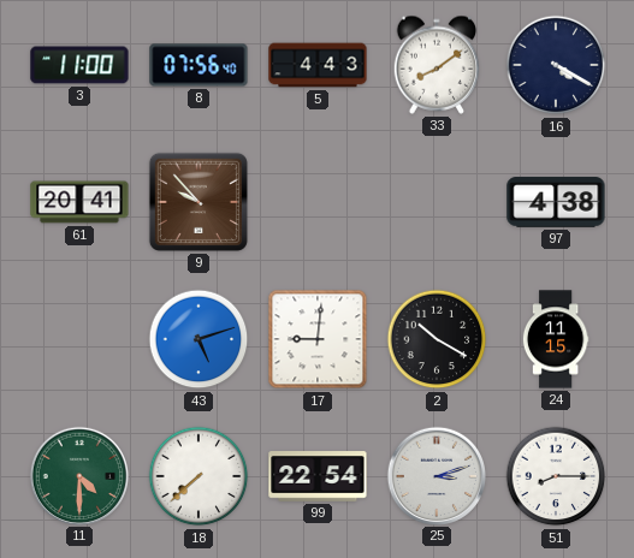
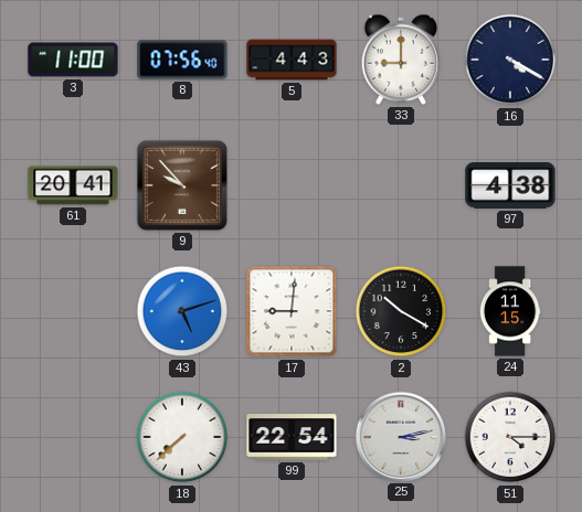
33: 8:09 -> 9:00 (401, 60)
11: 4:30 -> none (78, 475)
25: 3:12 -> 3:13 (400, 436)
51: 8:15 -> 4:15 (510, 437)
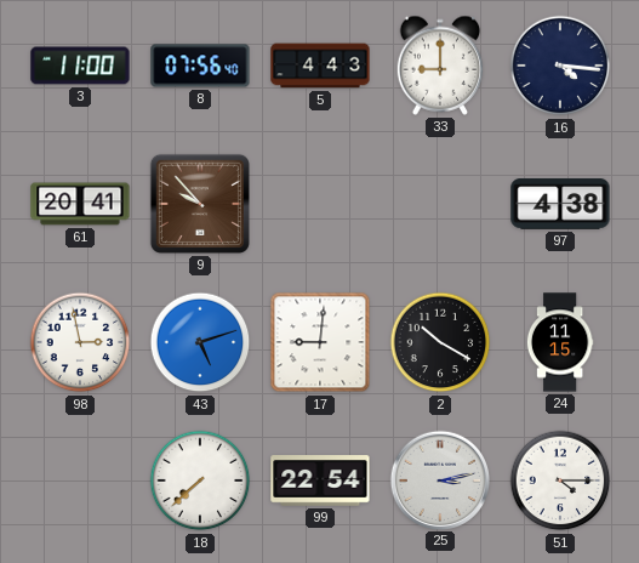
16: 4:20 -> 4:16 (560, 66)
98: none -> 2:58 (80, 342)
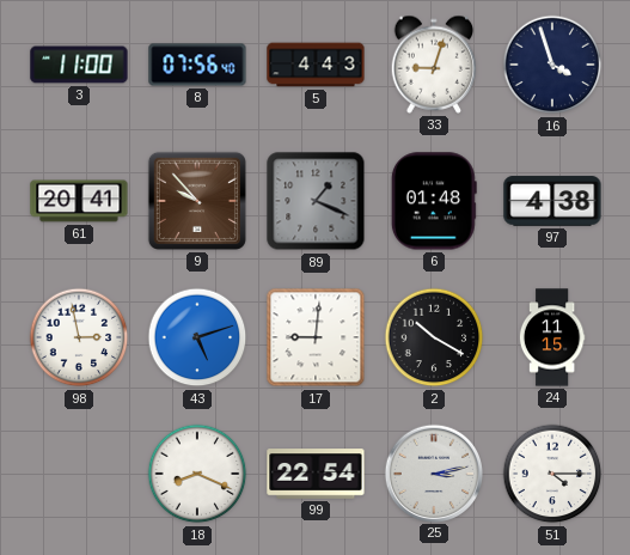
33: 9:00 -> 9:03 (434, 65)
16: 4:16 -> 3:57 (552, 65)
89: none -> 1:19 (316, 201)
6: none -> 01:48 (434, 201)
18: 7:38 -> 8:19 (197, 474)
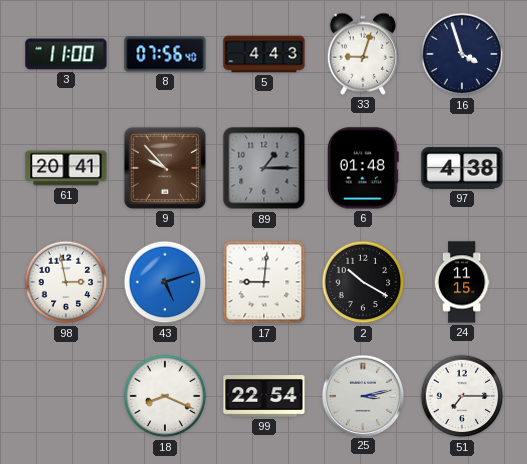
89: 1:19 -> 1:15 (264, 168)
51: 4:15 -> 7:15 (462, 396)
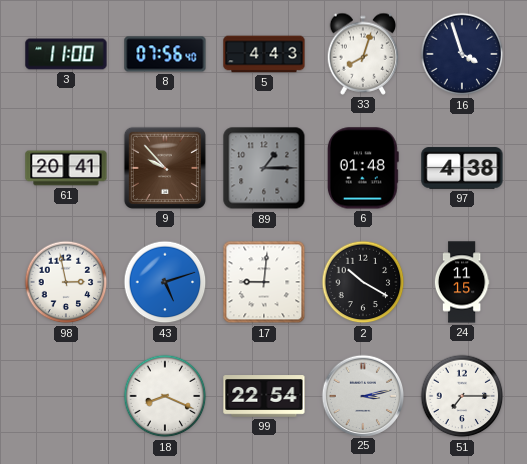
33: 9:03 -> 8:03 (363, 54)
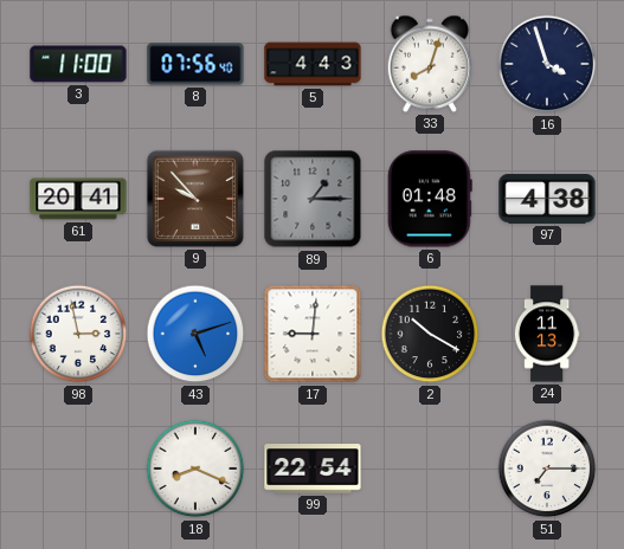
24: 11:15 -> 11:13 (547, 334)
25: 3:13 -> none (362, 395)
